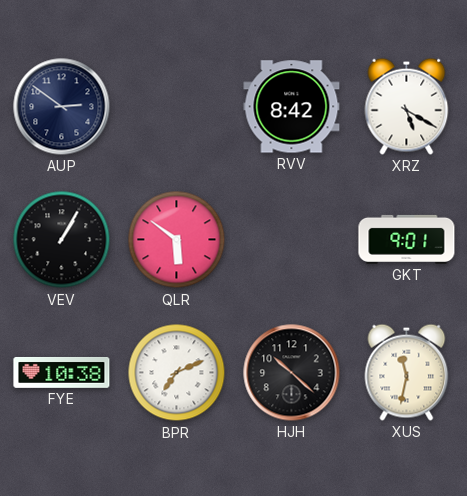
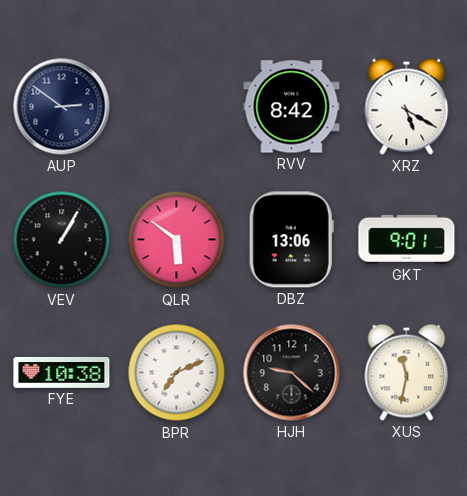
DBZ: none -> 13:06 (291, 240)
HJH: 10:22 -> 9:22 (292, 373)
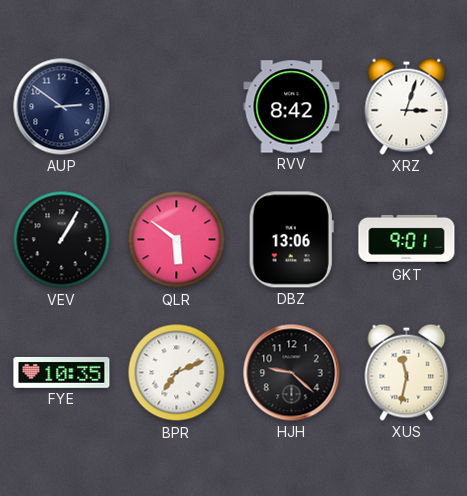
XRZ: 5:20 -> 3:03 (407, 106)
FYE: 10:38 -> 10:35 (62, 372)
